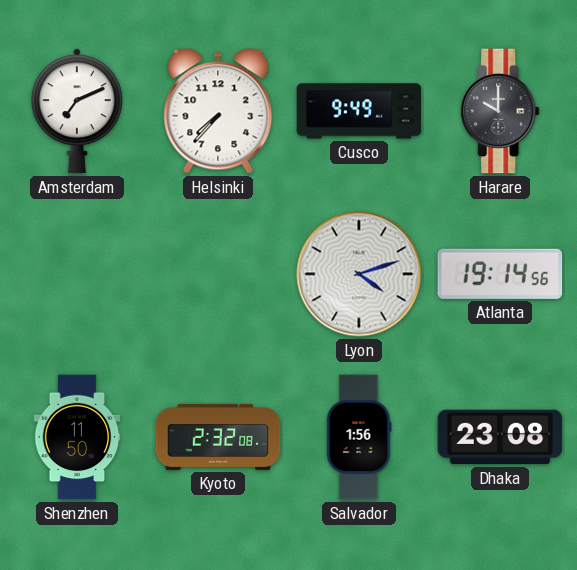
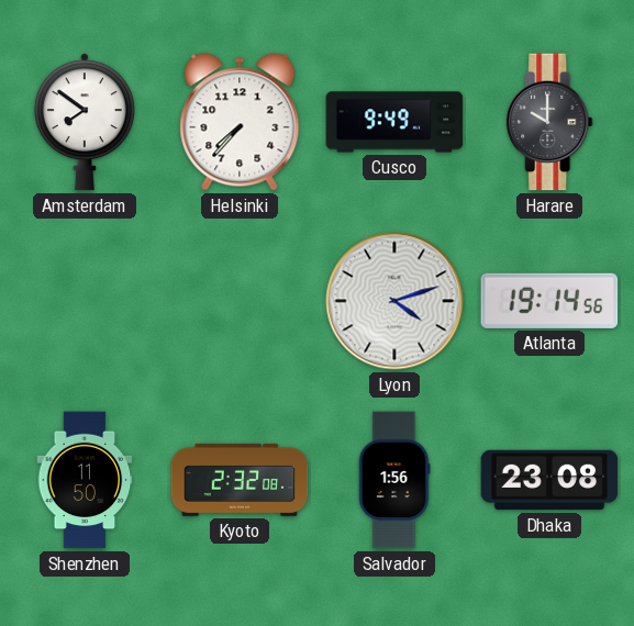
Amsterdam: 7:11 -> 7:51 (85, 122)
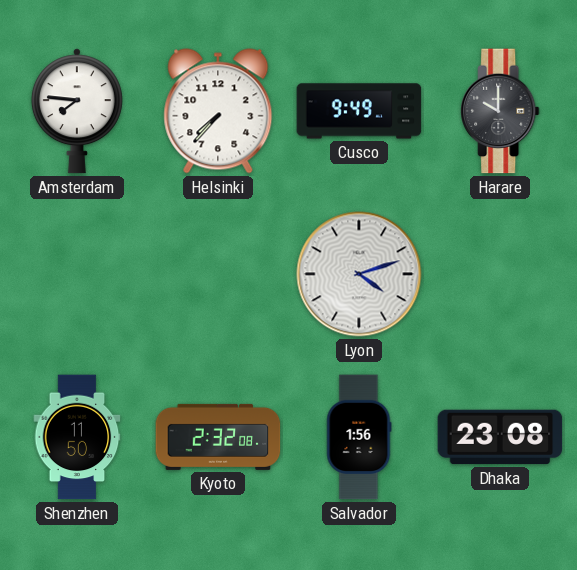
Amsterdam: 7:51 -> 7:46 (77, 111)
Atlanta: 19:14 -> none (549, 301)
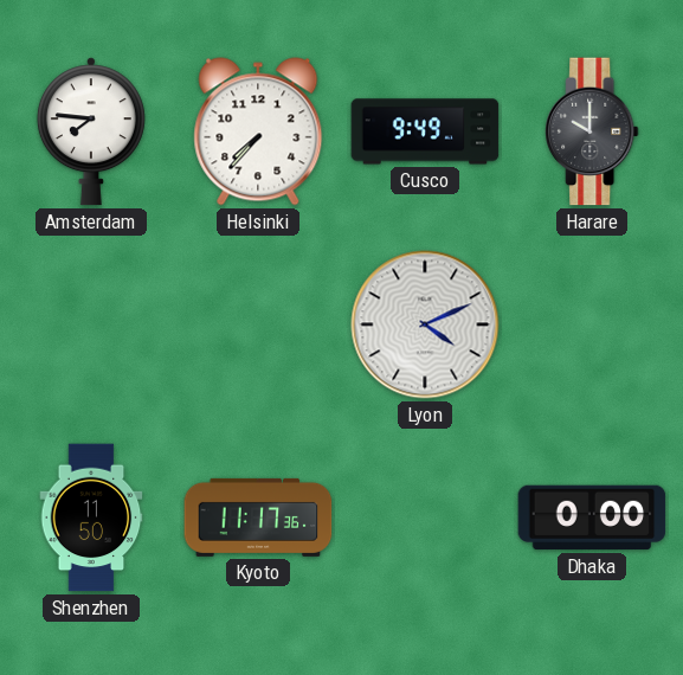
Lyon: 4:12 -> 4:11 (425, 324)
Kyoto: 2:32 -> 11:17 (258, 517)
Salvador: 1:56 -> none (359, 437)
Dhaka: 23:08 -> 0:00 (592, 517)
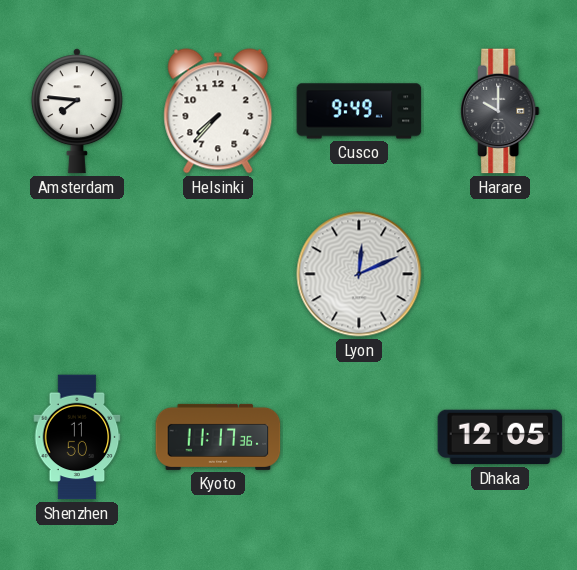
Lyon: 4:11 -> 12:11 (359, 274)
Dhaka: 0:00 -> 12:05 (500, 437)
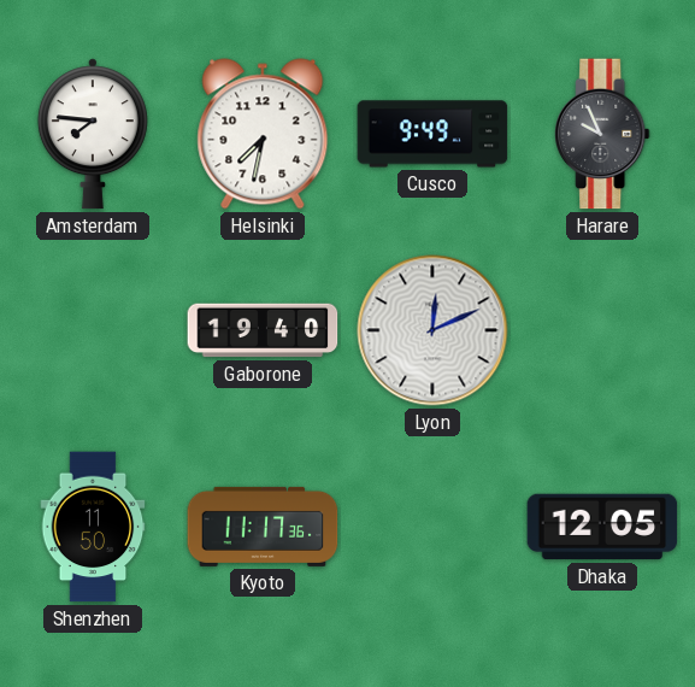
Helsinki: 7:37 -> 7:32 (263, 134)
Harare: 10:00 -> 9:56 (602, 134)
Gaborone: none -> 19:40 (263, 330)
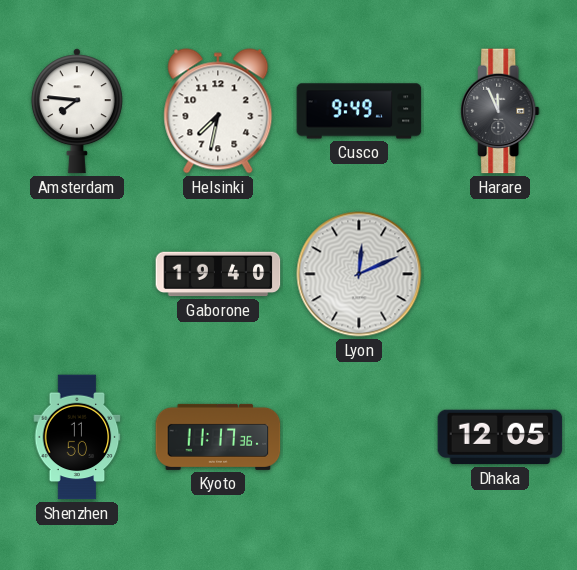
Harare: 9:56 -> 11:56 (500, 111)
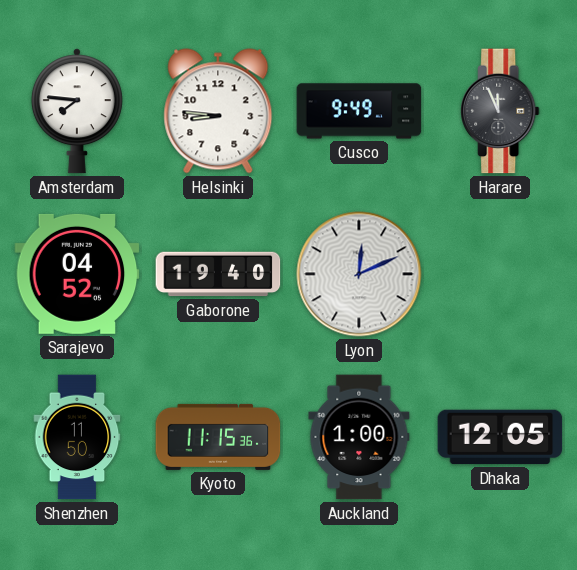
Helsinki: 7:32 -> 8:46 (218, 111)
Sarajevo: none -> 04:52 (77, 274)
Kyoto: 11:17 -> 11:15 (218, 437)
Auckland: none -> 1:00 (359, 437)
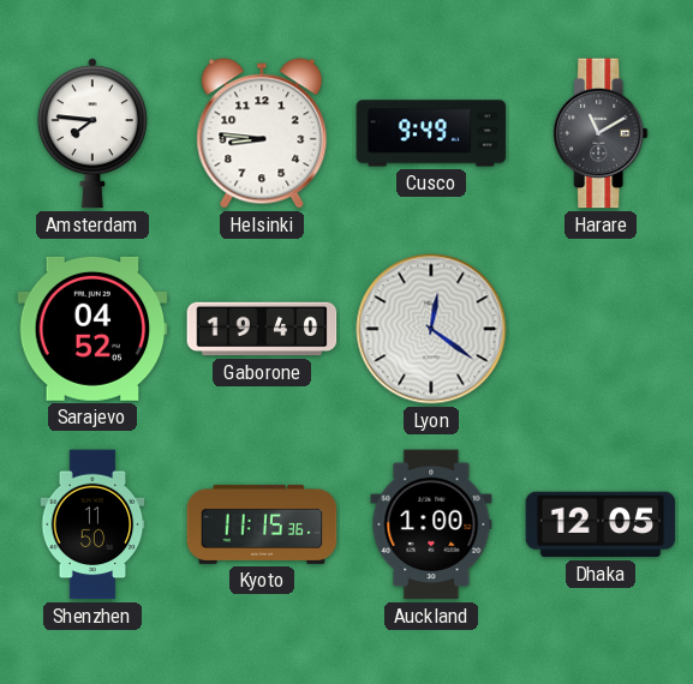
Harare: 11:56 -> 11:10 (601, 133)
Lyon: 12:11 -> 12:21 (431, 329)
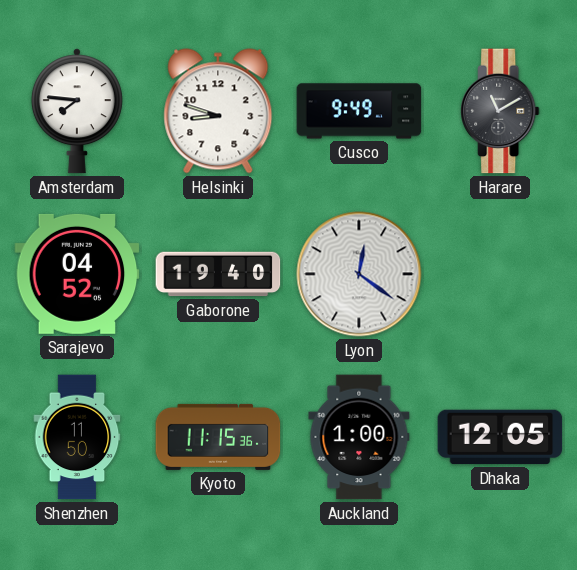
Helsinki: 8:46 -> 8:48 (218, 111)
